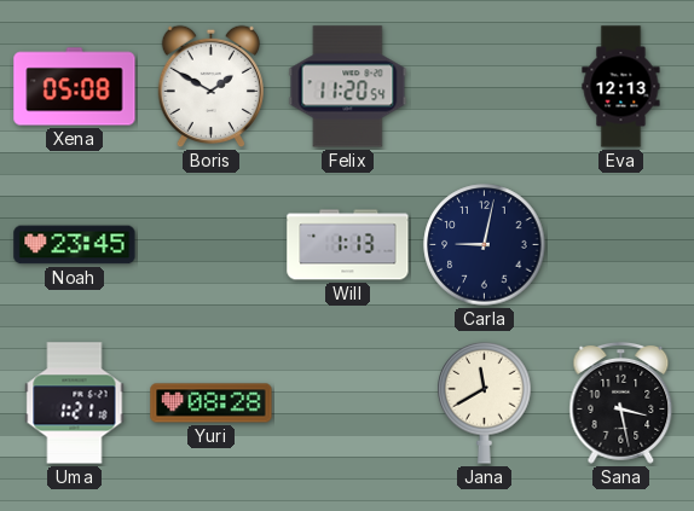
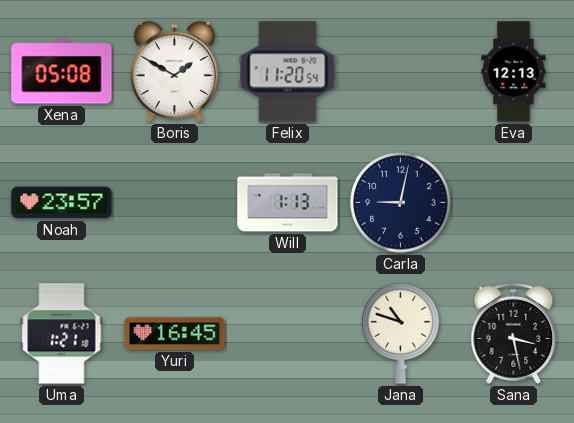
Noah: 23:45 -> 23:57 (62, 203)
Yuri: 08:28 -> 16:45 (175, 334)
Jana: 11:40 -> 10:48 (401, 333)
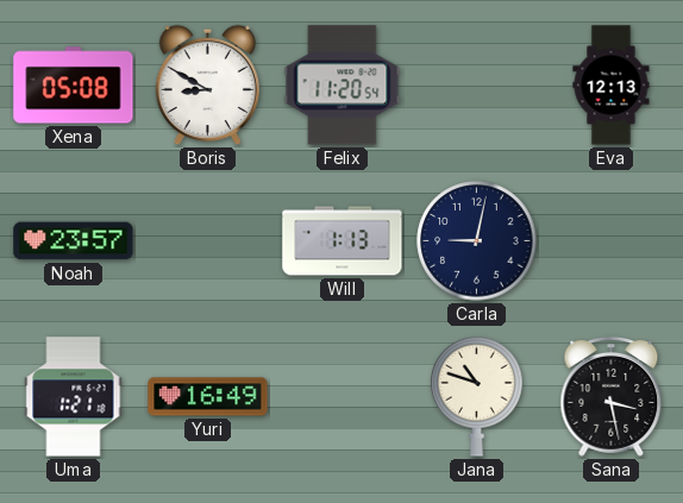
Boris: 1:50 -> 8:50 (207, 86)
Yuri: 16:45 -> 16:49 (208, 397)
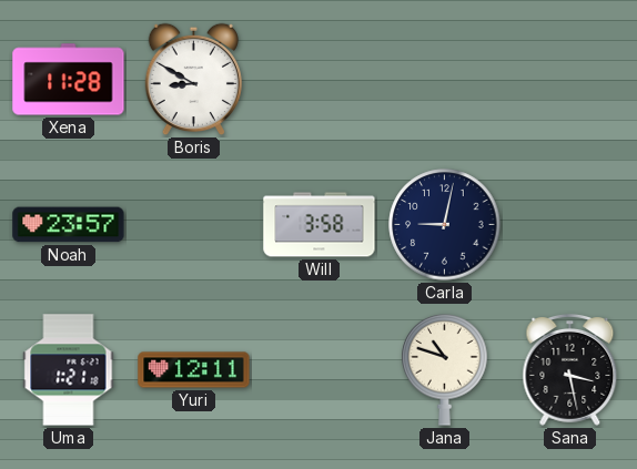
Xena: 05:08 -> 11:28 (69, 80)
Felix: 11:20 -> none (343, 86)
Eva: 12:13 -> none (612, 86)
Will: 1:13 -> 3:58 (320, 225)
Yuri: 16:49 -> 12:11 (194, 370)
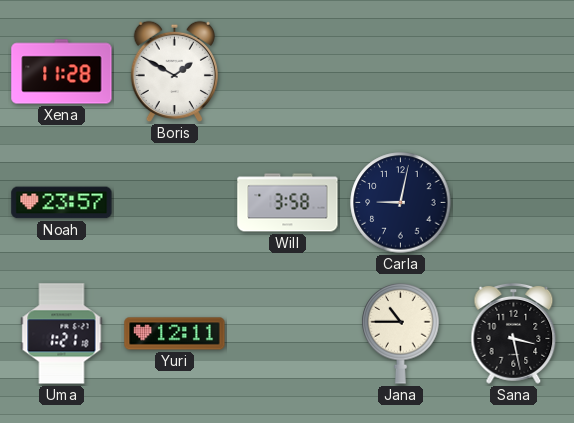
Boris: 8:50 -> 1:50 (174, 72)
Jana: 10:48 -> 10:45 (401, 333)
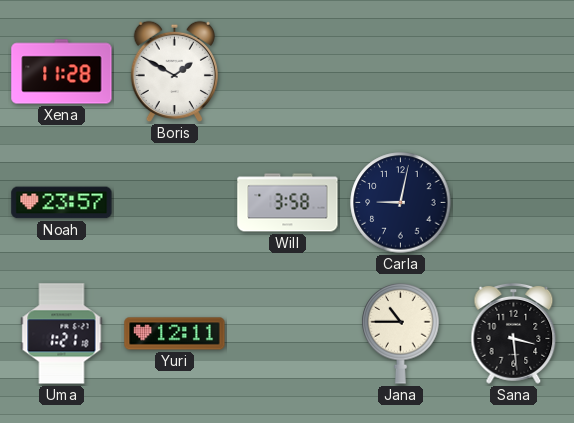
Sana: 3:28 -> 3:29 (514, 333)
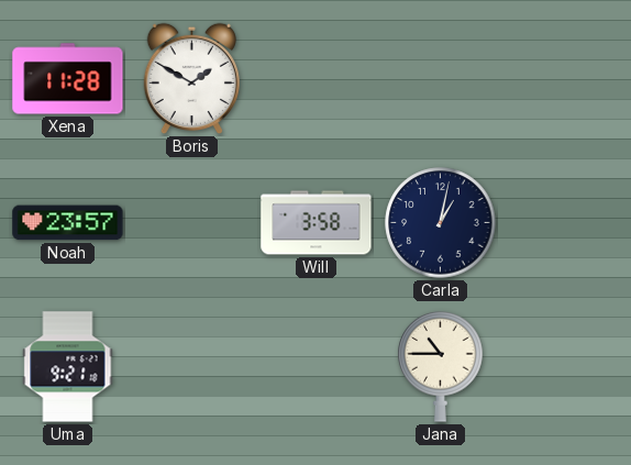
Carla: 9:02 -> 1:02 (441, 223)
Uma: 1:21 -> 9:21 (68, 367)
Yuri: 12:11 -> none (175, 334)
Sana: 3:29 -> none (514, 333)
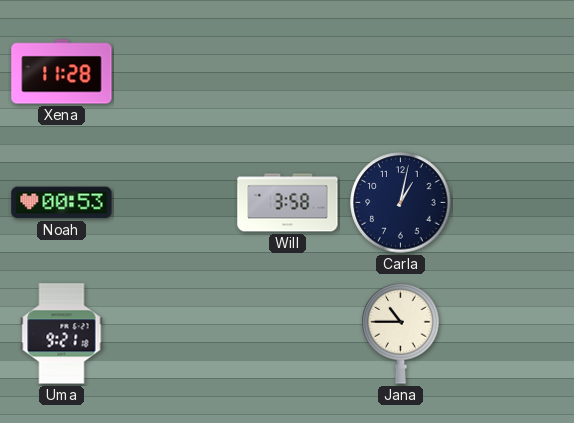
Boris: 1:50 -> none (191, 79)
Noah: 23:57 -> 00:53 (62, 203)
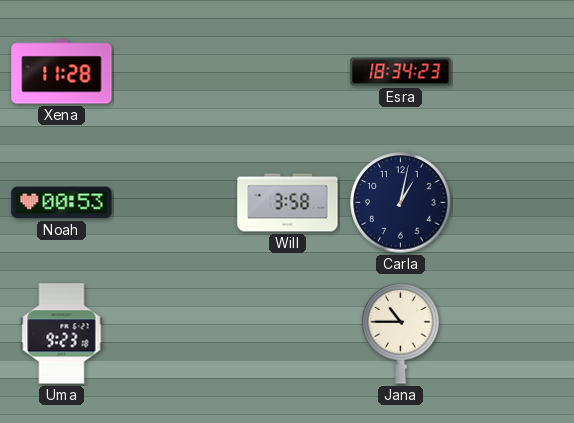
Esra: none -> 18:34 (401, 72)
Uma: 9:21 -> 9:23 (62, 334)
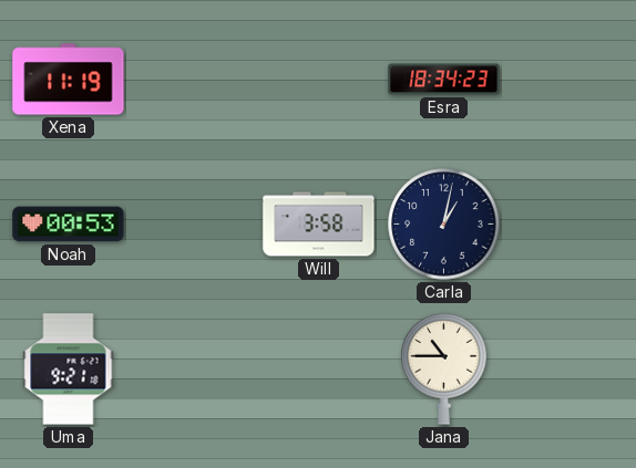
Xena: 11:28 -> 11:19 (69, 80)
Uma: 9:23 -> 9:21 (69, 370)
